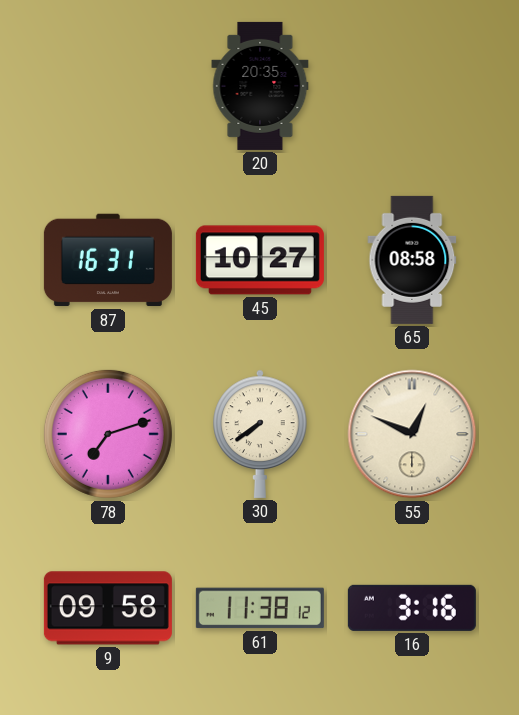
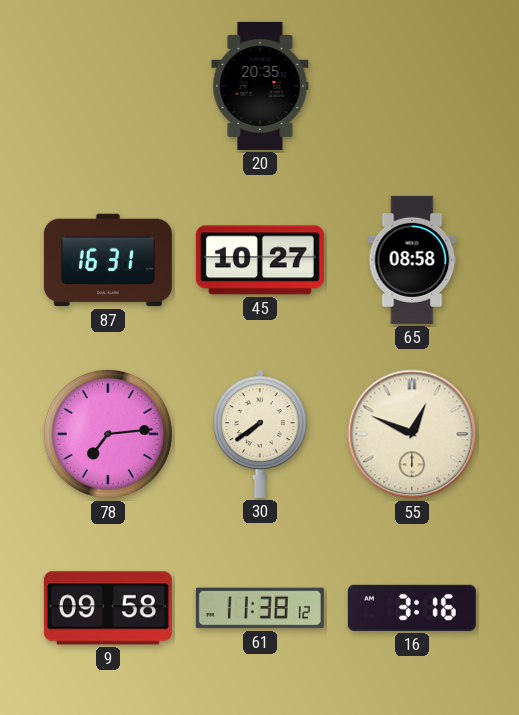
78: 7:12 -> 7:14 (108, 434)
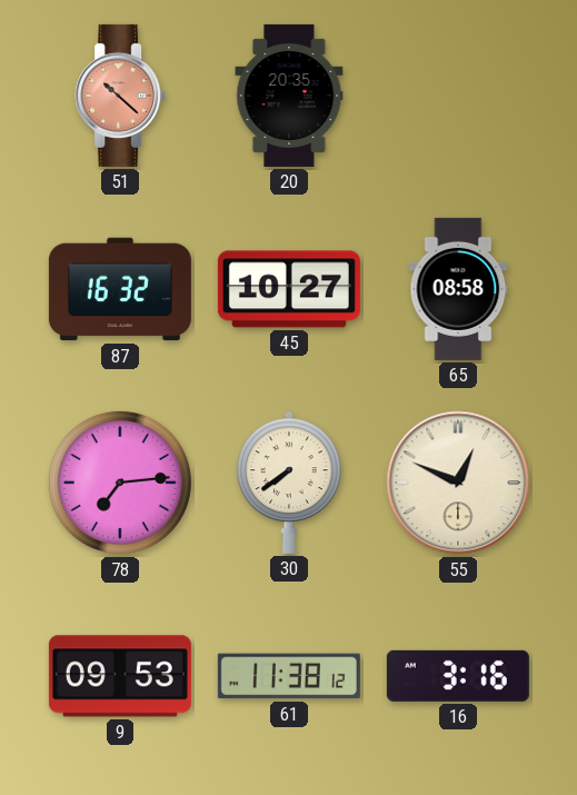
51: none -> 10:22 (120, 96)
87: 16:31 -> 16:32 (120, 289)
9: 09:58 -> 09:53 (120, 676)
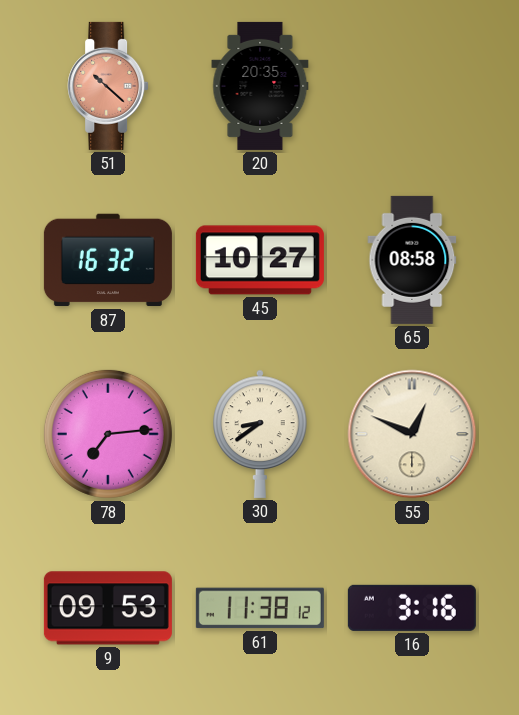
30: 7:39 -> 8:39 (260, 434)
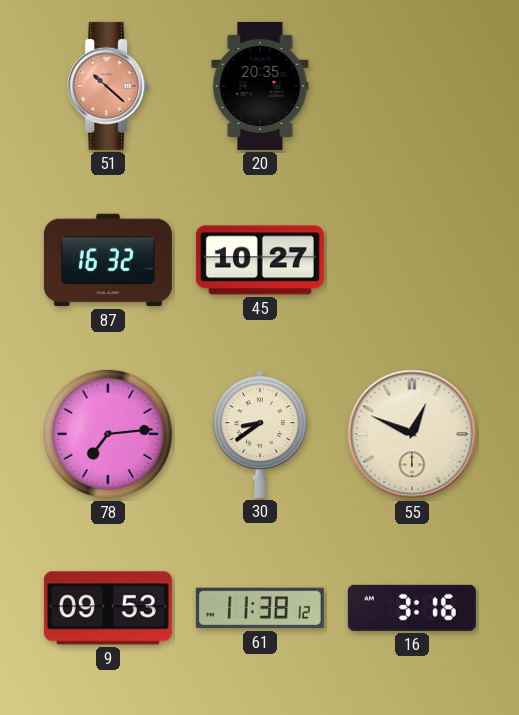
65: 08:58 -> none (412, 260)
